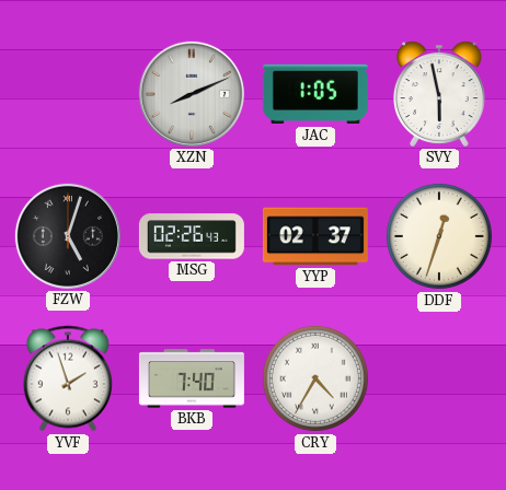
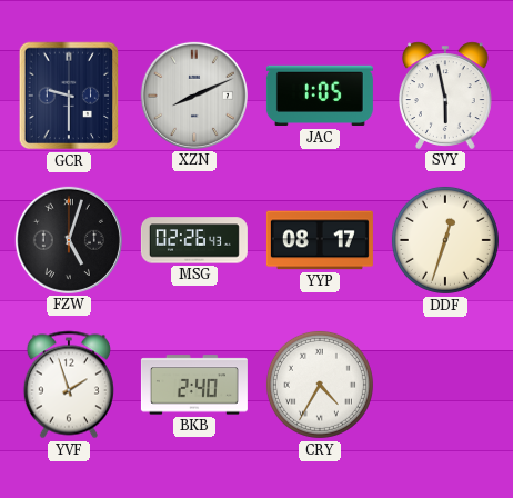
GCR: none -> 9:30 (69, 96)
YYP: 02:37 -> 08:17 (320, 240)
BKB: 7:40 -> 2:40 (194, 385)
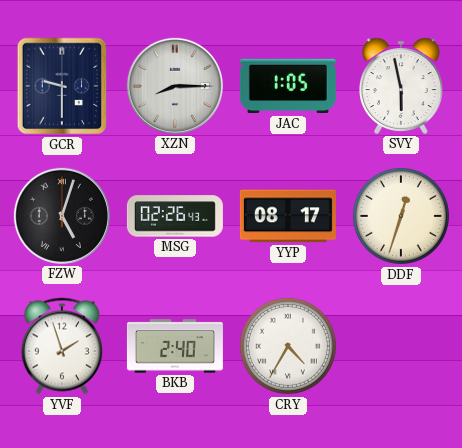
XZN: 8:11 -> 8:15 (175, 86)
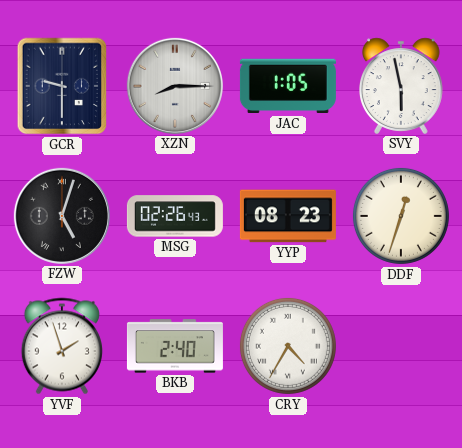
YYP: 08:17 -> 08:23 (288, 216)
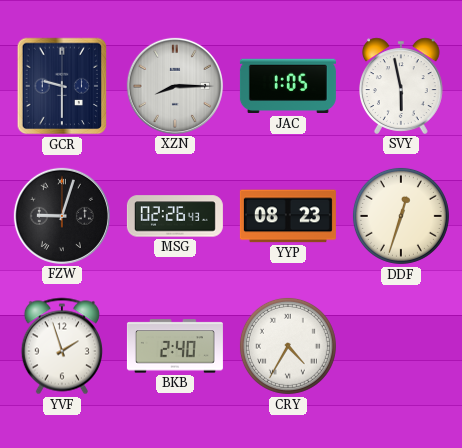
FZW: 5:03 -> 9:03 (62, 216)
